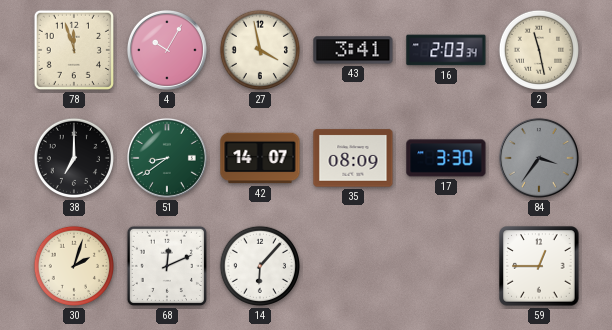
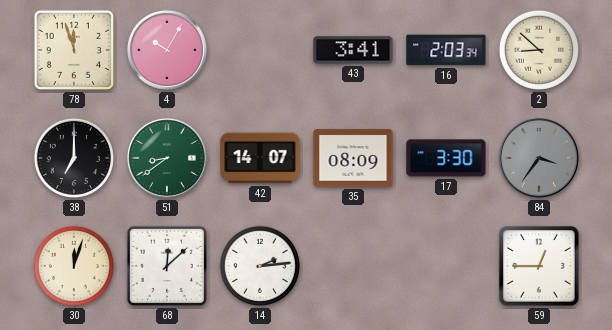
27: 3:58 -> none (260, 50)
2: 11:28 -> 8:52 (539, 50)
30: 2:03 -> 12:03 (74, 266)
68: 12:11 -> 12:08 (167, 266)
14: 6:07 -> 2:14 (260, 266)
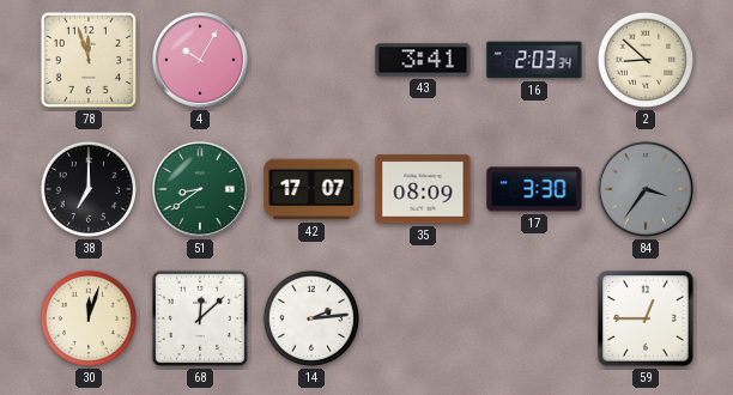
42: 14:07 -> 17:07 (311, 189)
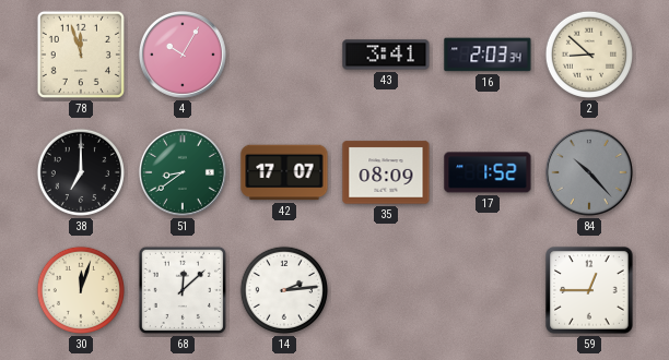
17: 3:30 -> 1:52 (488, 172)
84: 3:36 -> 10:23 (589, 172)
